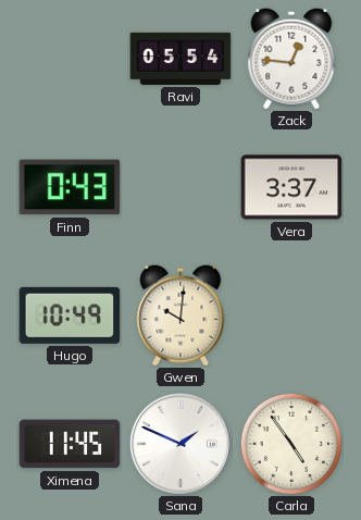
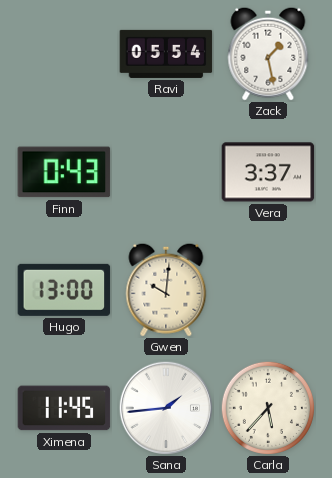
Zack: 12:46 -> 1:28 (268, 54)
Hugo: 10:49 -> 13:00 (64, 290)
Sana: 1:49 -> 1:44 (166, 408)
Carla: 4:54 -> 5:37 (268, 408)
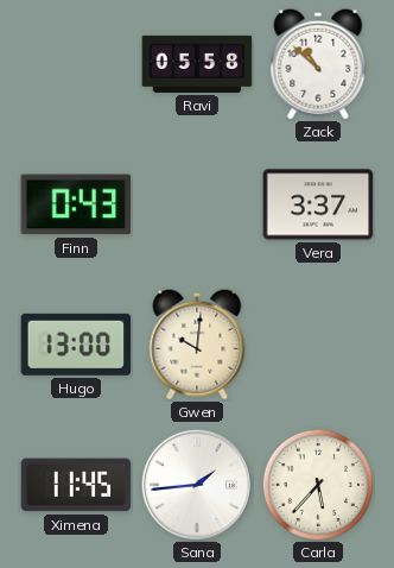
Ravi: 05:54 -> 05:58 (197, 64)
Zack: 1:28 -> 10:52 (318, 64)
